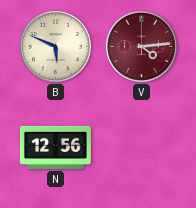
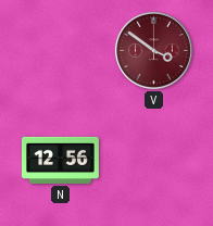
B: 5:49 -> none (55, 46)
V: 4:14 -> 3:51 (153, 50)
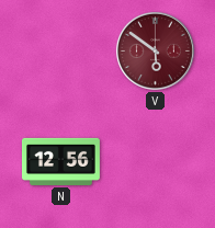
V: 3:51 -> 5:51 (155, 50)
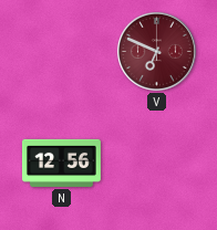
V: 5:51 -> 6:49 (156, 51)
